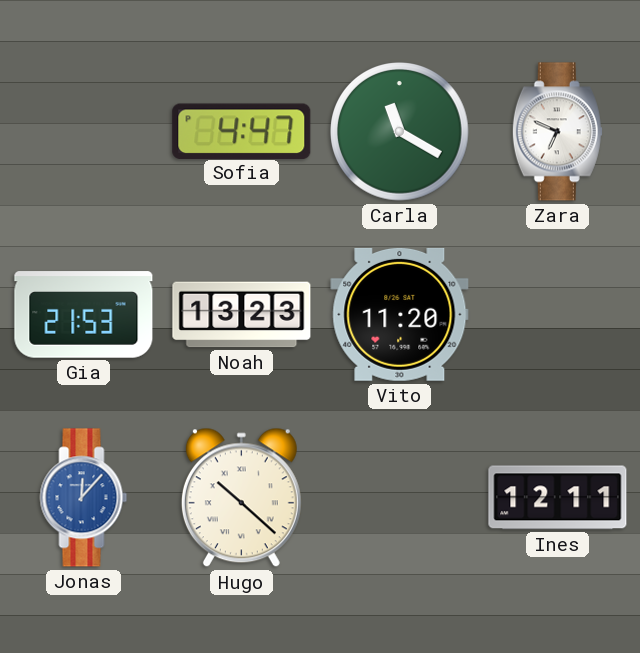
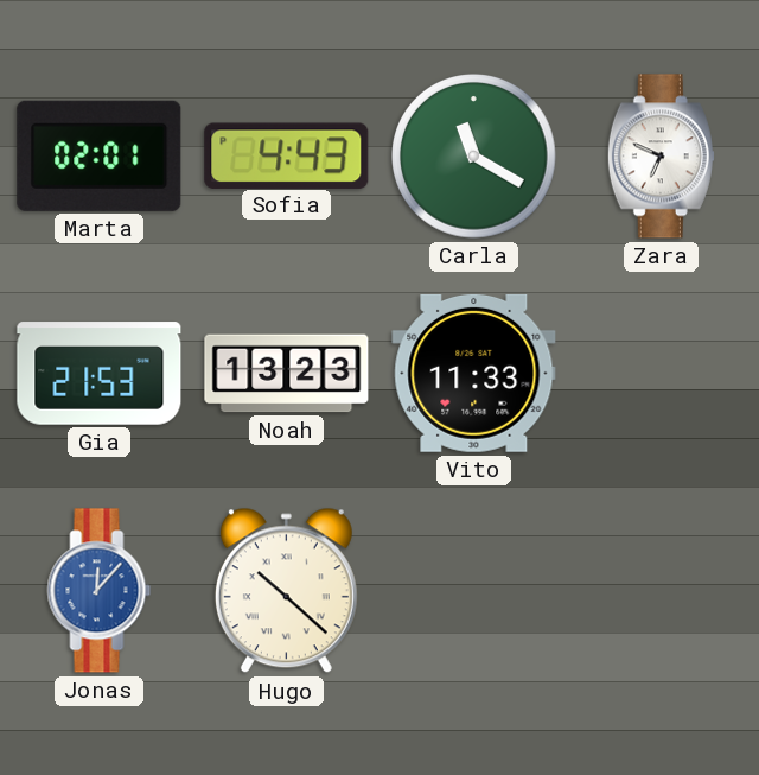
Marta: none -> 02:01 (100, 155)
Sofia: 4:47 -> 4:43 (287, 155)
Vito: 11:20 -> 11:33 (474, 373)
Ines: 12:11 -> none (558, 498)
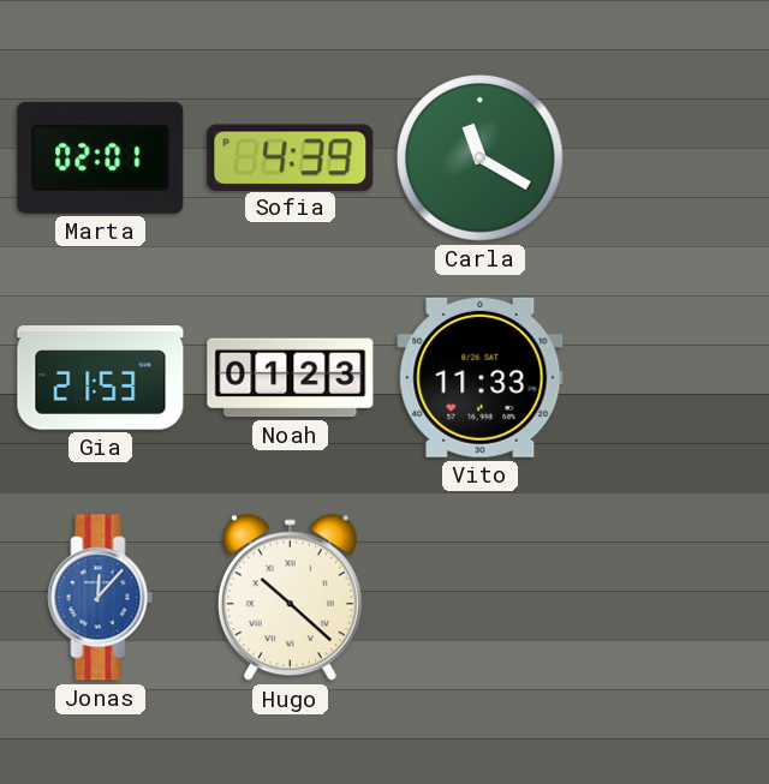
Sofia: 4:43 -> 4:39 (291, 157)
Zara: 6:49 -> none (661, 157)
Noah: 13:23 -> 01:23 (291, 378)
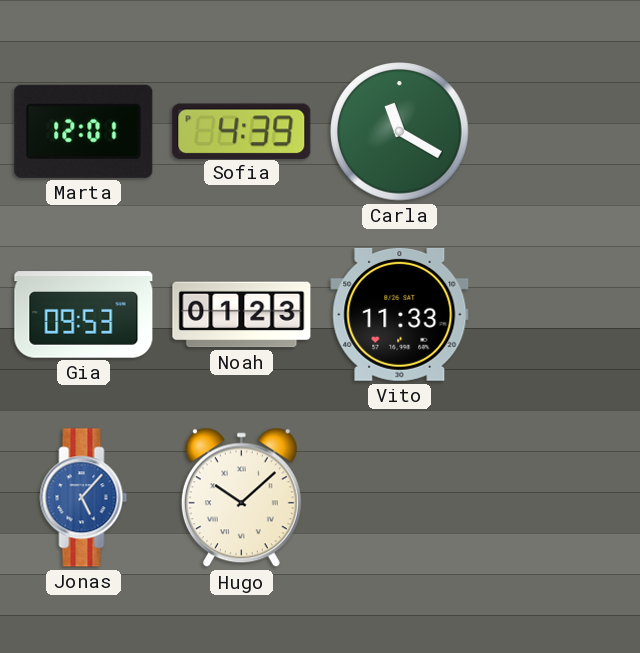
Marta: 02:01 -> 12:01 (84, 131)
Gia: 21:53 -> 09:53 (84, 315)
Jonas: 12:07 -> 5:07 (84, 498)
Hugo: 10:22 -> 10:08 (241, 498)
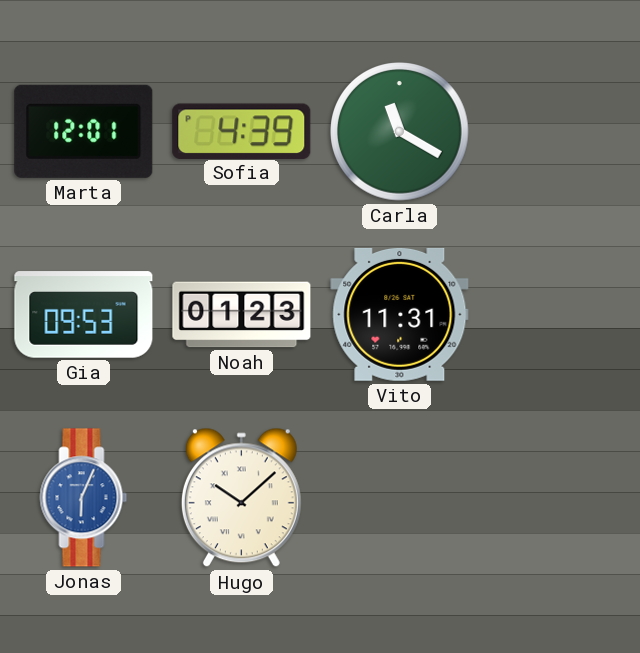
Vito: 11:33 -> 11:31 (400, 314)
Jonas: 5:07 -> 6:04 (84, 498)
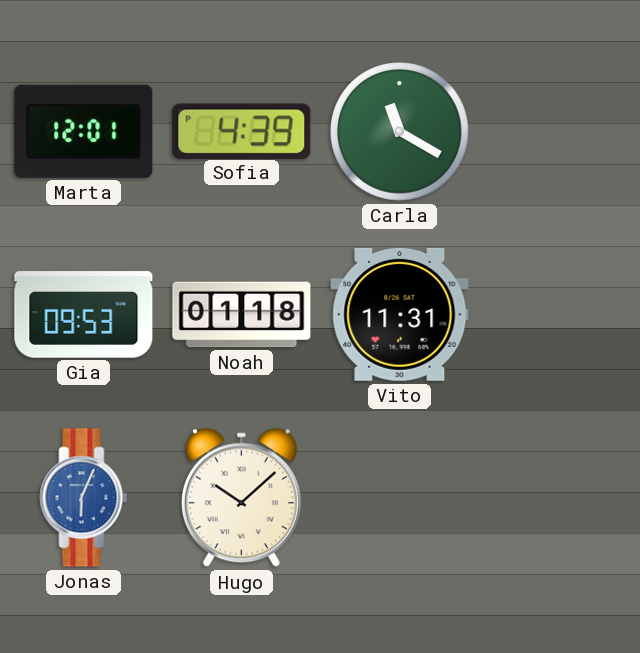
Noah: 01:23 -> 01:18 (242, 315)
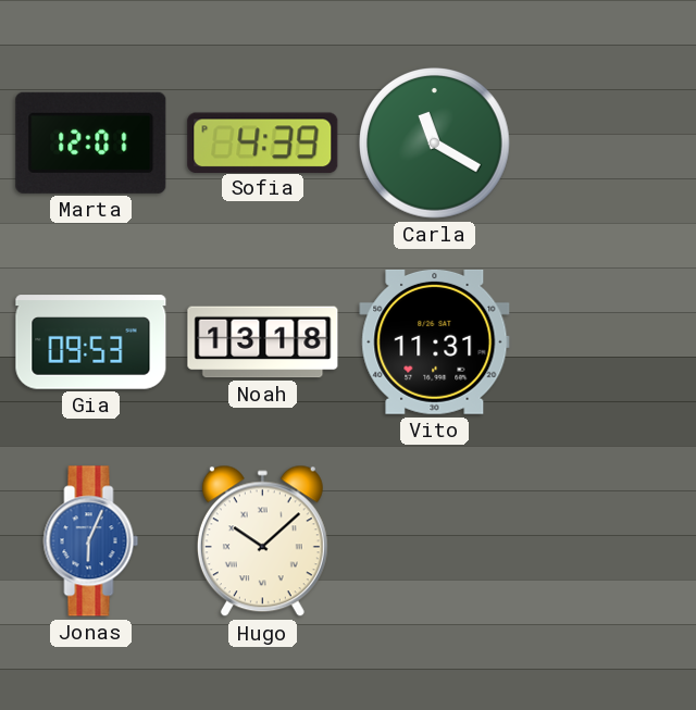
Noah: 01:18 -> 13:18 (263, 342)
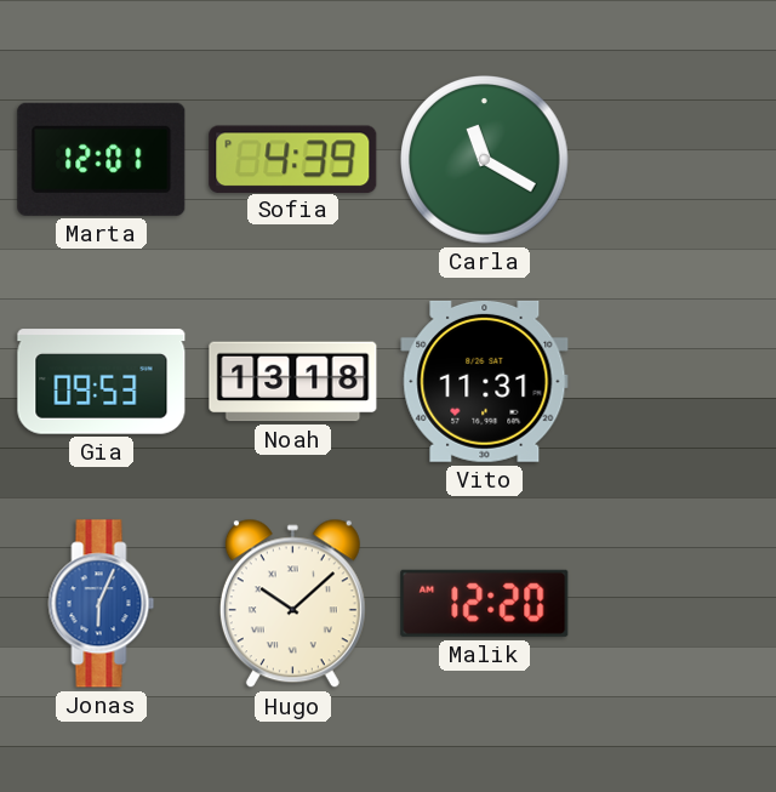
Malik: none -> 12:20 (485, 603)
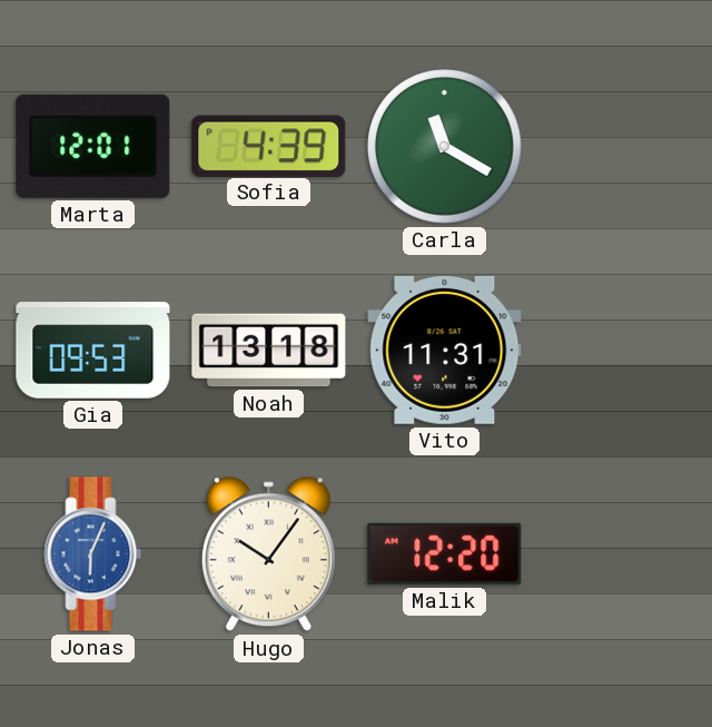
Hugo: 10:08 -> 10:06 (268, 554)
